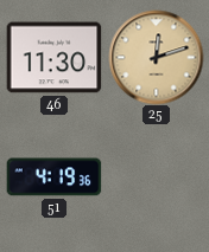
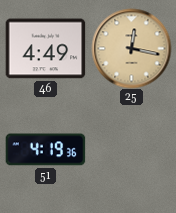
46: 11:30 -> 4:49 (45, 49)
25: 12:12 -> 12:17 (131, 48)
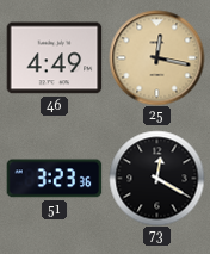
51: 4:19 -> 3:23 (54, 179)
73: none -> 12:20 (156, 178)
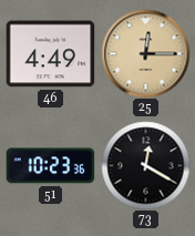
25: 12:17 -> 12:15 (145, 53)
51: 3:23 -> 10:23 (50, 166)
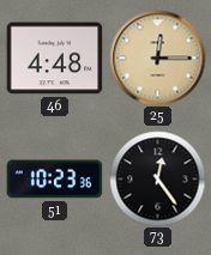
46: 4:49 -> 4:48 (54, 59)
73: 12:20 -> 12:24 (157, 178)
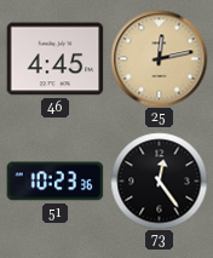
46: 4:48 -> 4:45 (54, 59)
25: 12:15 -> 12:13 (159, 58)
